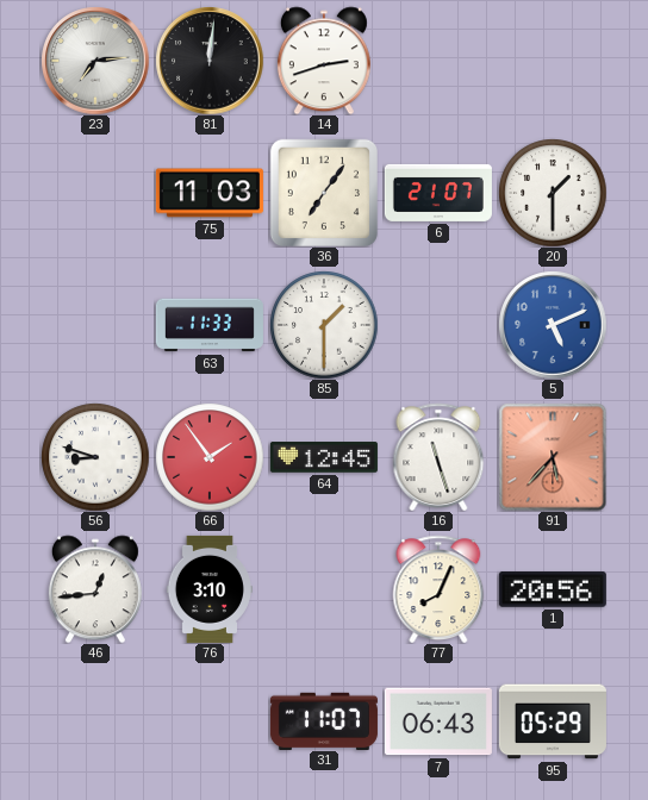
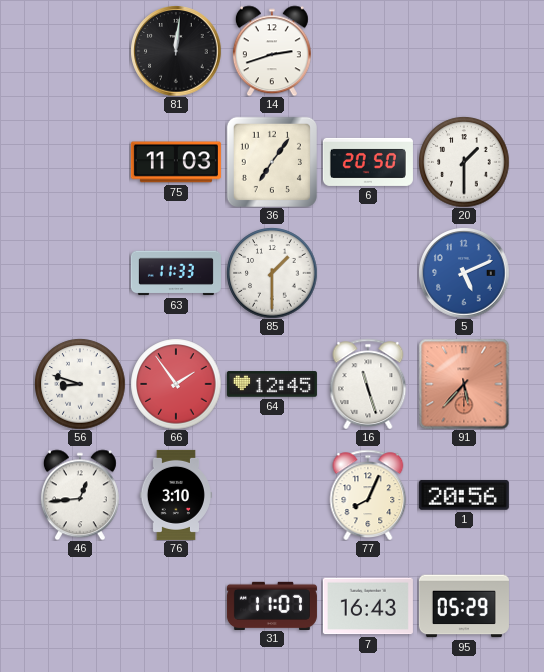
23: 7:14 -> none (95, 61)
6: 21:07 -> 20:50 (368, 162)
7: 06:43 -> 16:43 (368, 606)
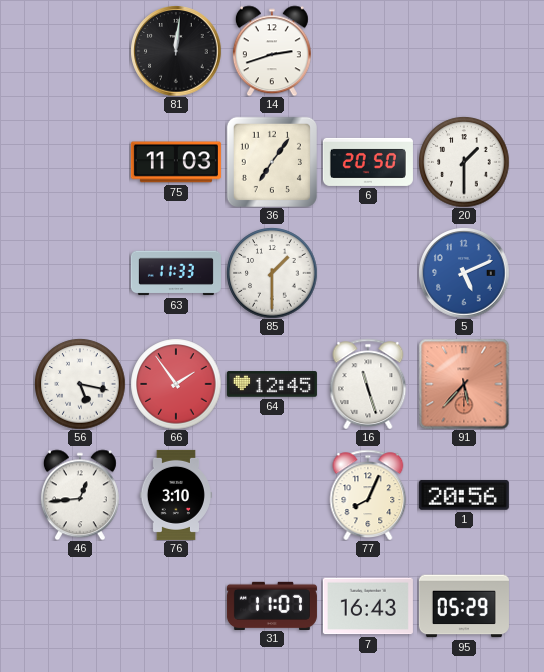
56: 8:48 -> 5:17 (80, 384)
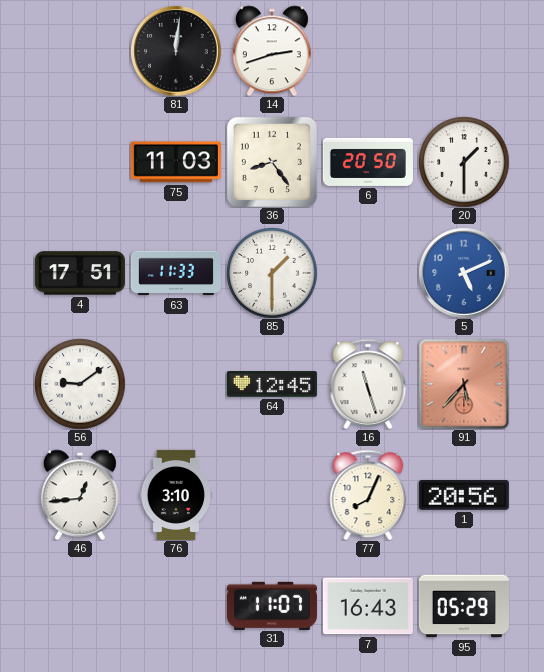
36: 7:06 -> 8:24 (272, 162)
4: none -> 17:51 (80, 273)
56: 5:17 -> 9:09 (80, 384)
66: 1:54 -> none (176, 384)
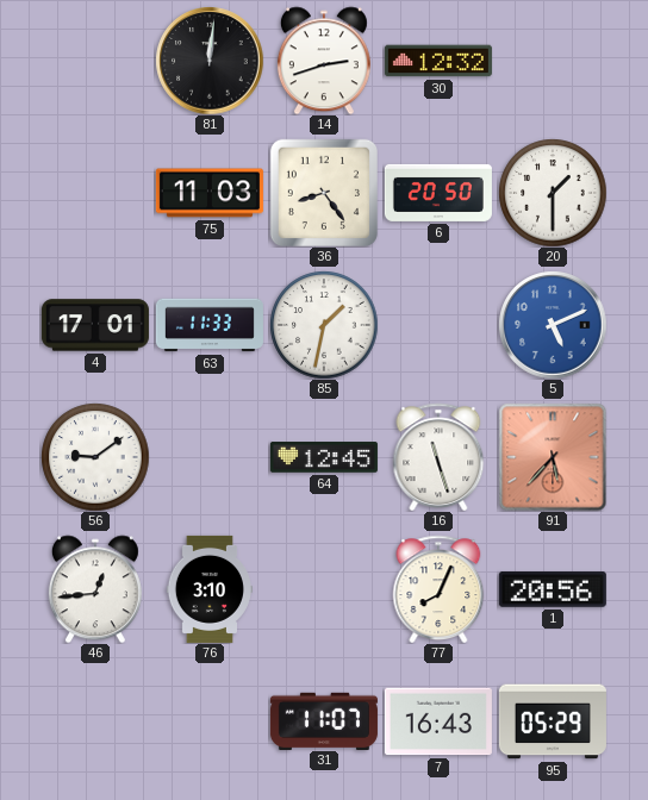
30: none -> 12:32 (438, 61)
4: 17:51 -> 17:01 (95, 325)
85: 1:30 -> 1:32 (324, 325)
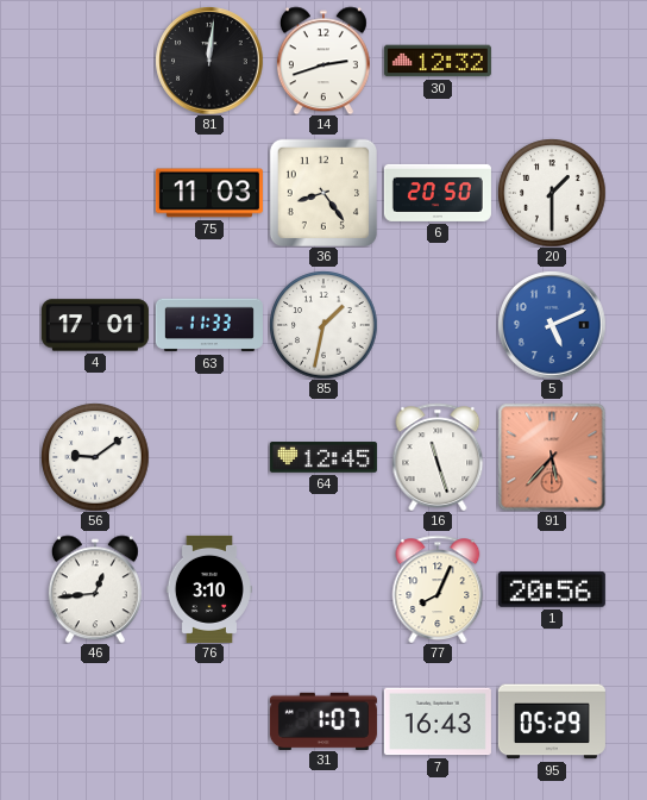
31: 11:07 -> 1:07 (323, 720)
